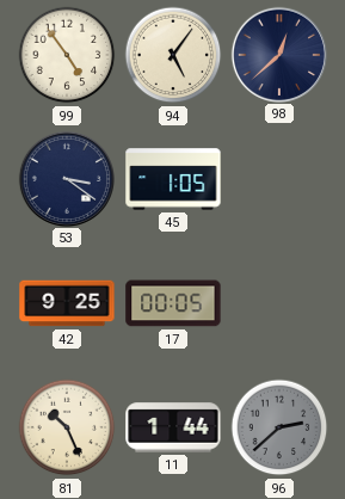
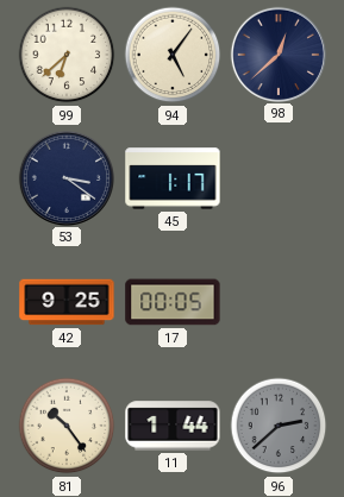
99: 4:54 -> 6:38 (67, 55)
45: 1:05 -> 1:17 (173, 178)
81: 10:26 -> 10:24 (67, 426)
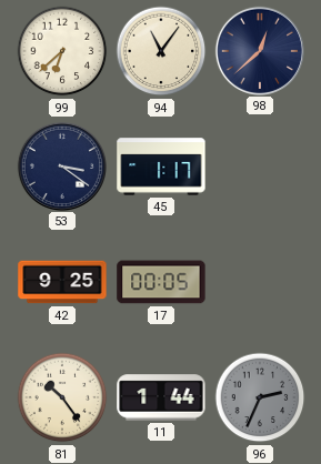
94: 5:06 -> 11:06 (161, 51)
96: 2:38 -> 2:34 (260, 397)
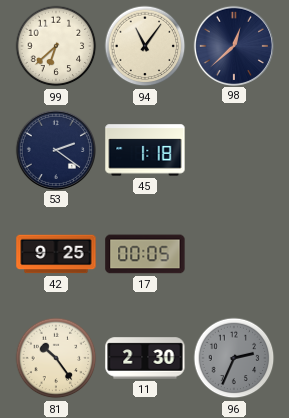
53: 3:21 -> 2:21 (55, 149)
45: 1:17 -> 1:18 (145, 150)
11: 1:44 -> 2:30 (145, 358)
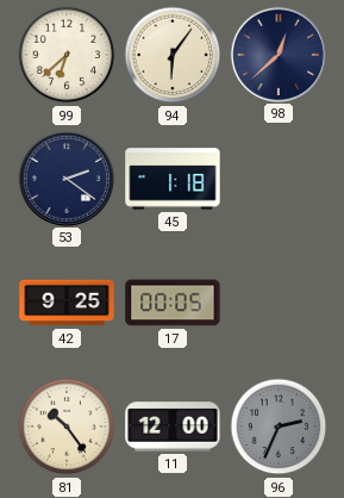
94: 11:06 -> 6:06 (173, 55)
11: 2:30 -> 12:00 (173, 427)
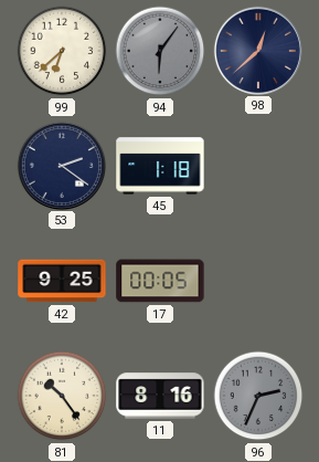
94 dial: cream -> grey (160, 51)
11: 12:00 -> 8:16 (160, 396)
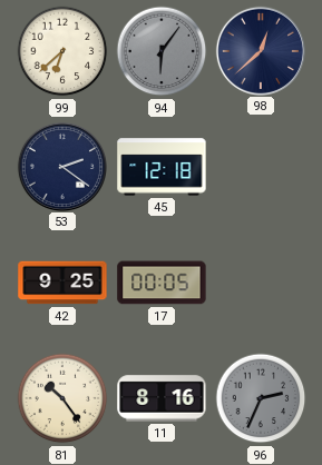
45: 1:18 -> 12:18 (162, 167)
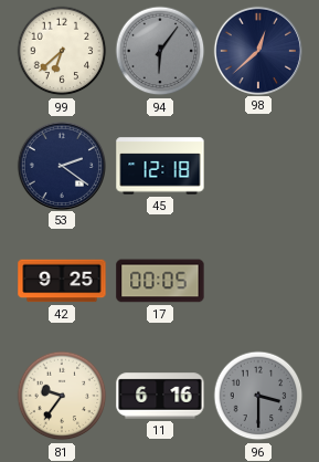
81: 10:24 -> 9:36 (62, 396)
11: 8:16 -> 6:16 (160, 396)
96: 2:34 -> 3:30 (258, 396)
